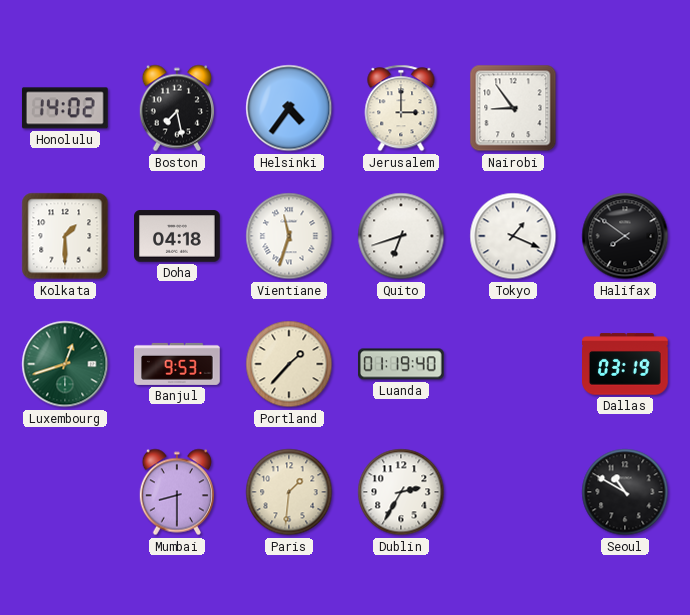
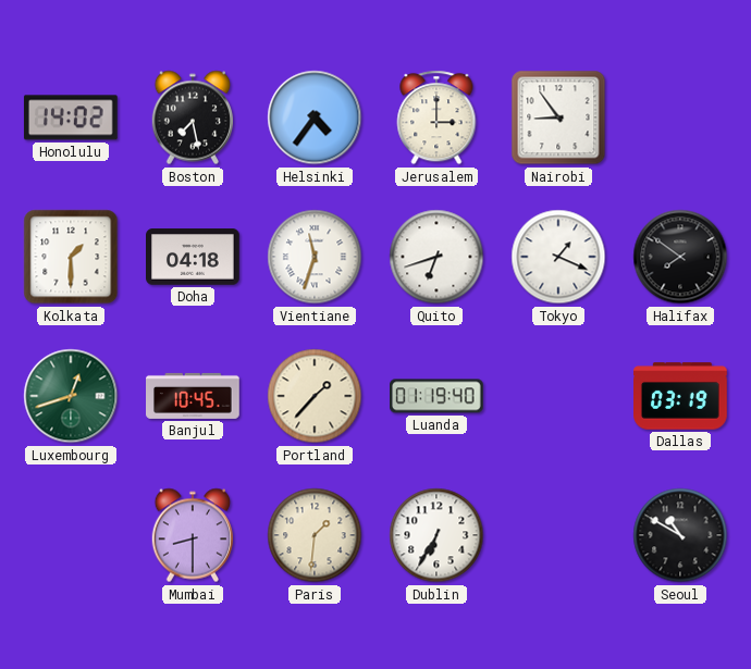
Banjul: 9:53 -> 10:45 (194, 396)
Dublin: 2:35 -> 6:35 (436, 535)
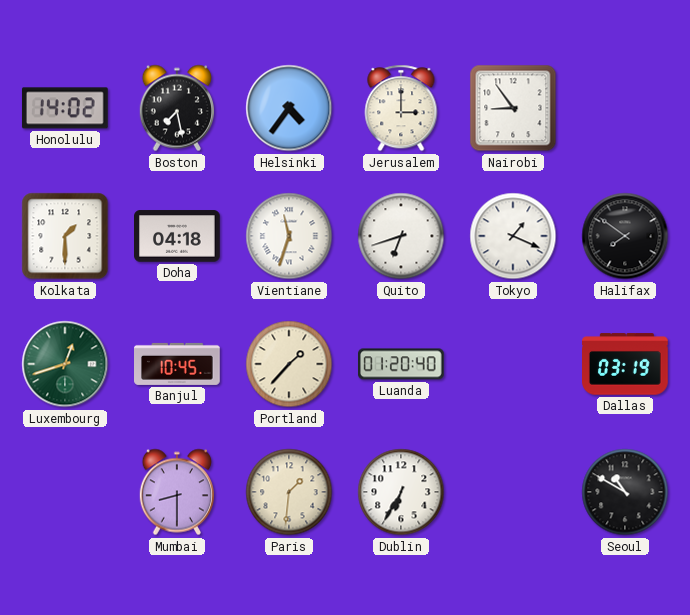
Luanda: 01:19 -> 01:20 (402, 364)
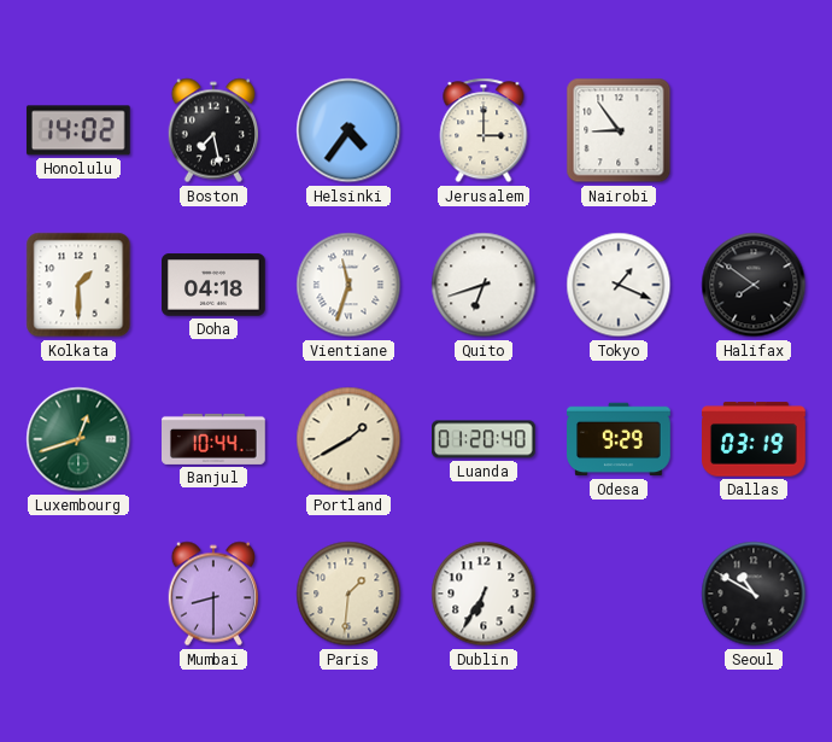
Banjul: 10:45 -> 10:44 (215, 439)
Portland: 1:37 -> 1:40 (348, 439)
Odesa: none -> 9:29 (619, 439)
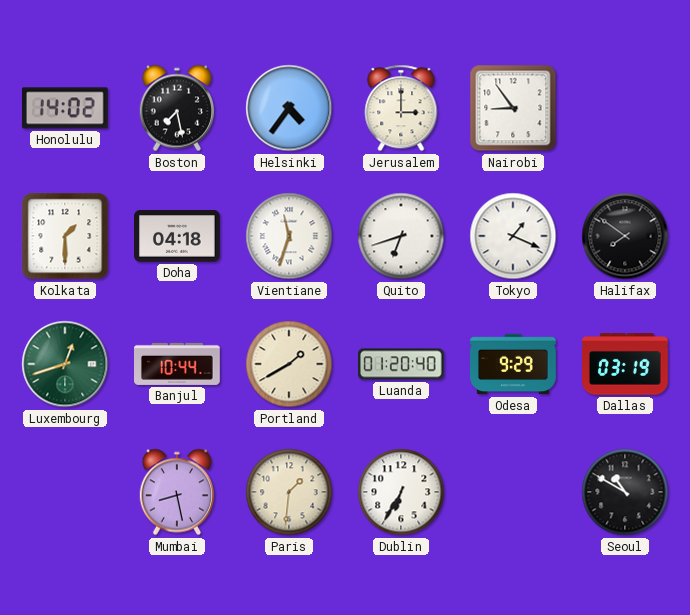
Mumbai: 8:30 -> 8:28 (176, 492)
